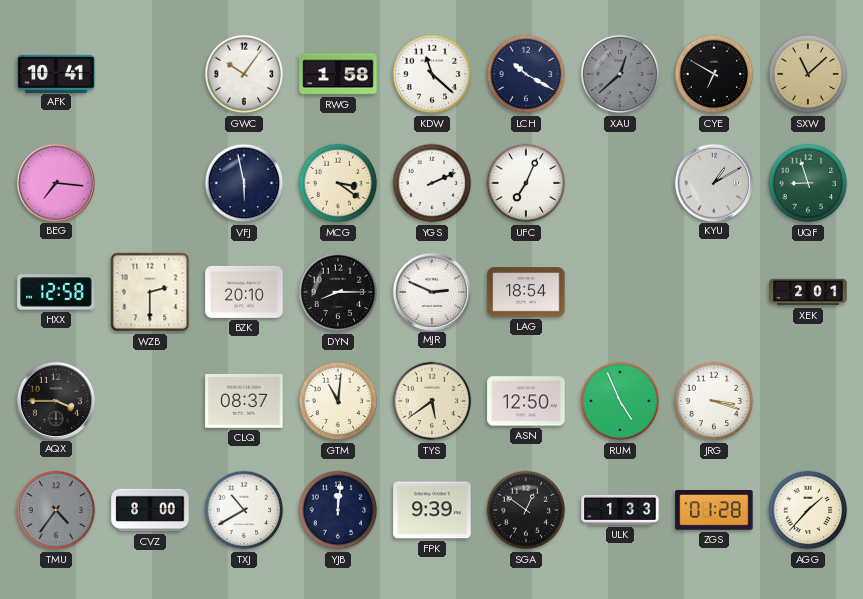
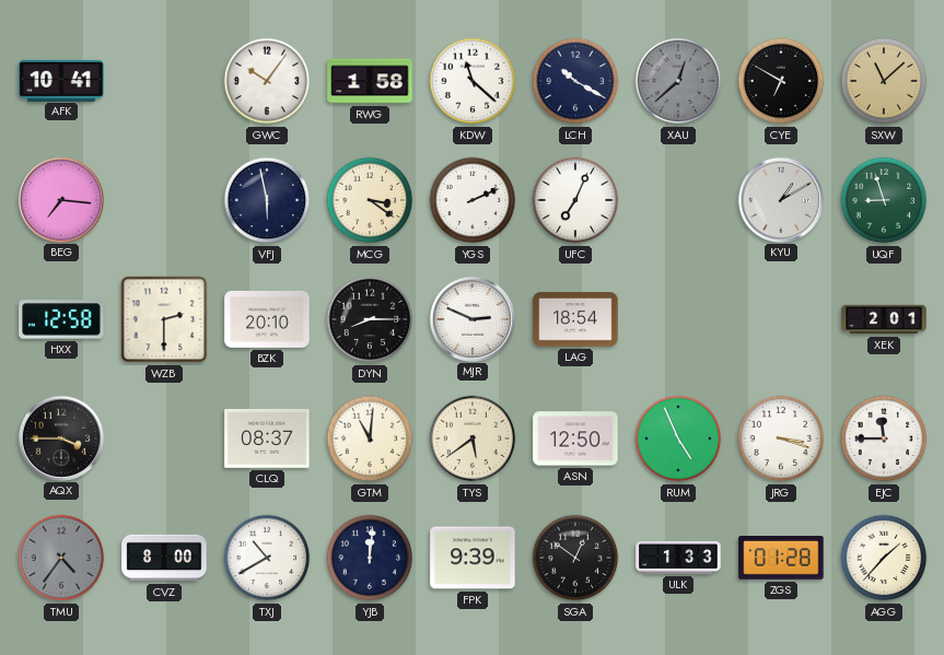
EJC: none -> 11:45 (884, 438)
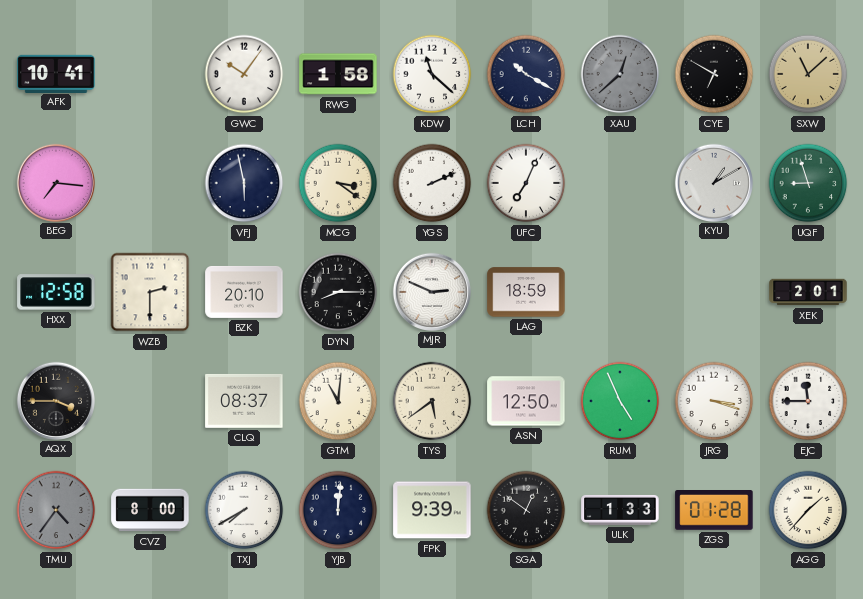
LAG: 18:54 -> 18:59 (526, 292)
TXJ: 10:40 -> 7:40 (244, 510)
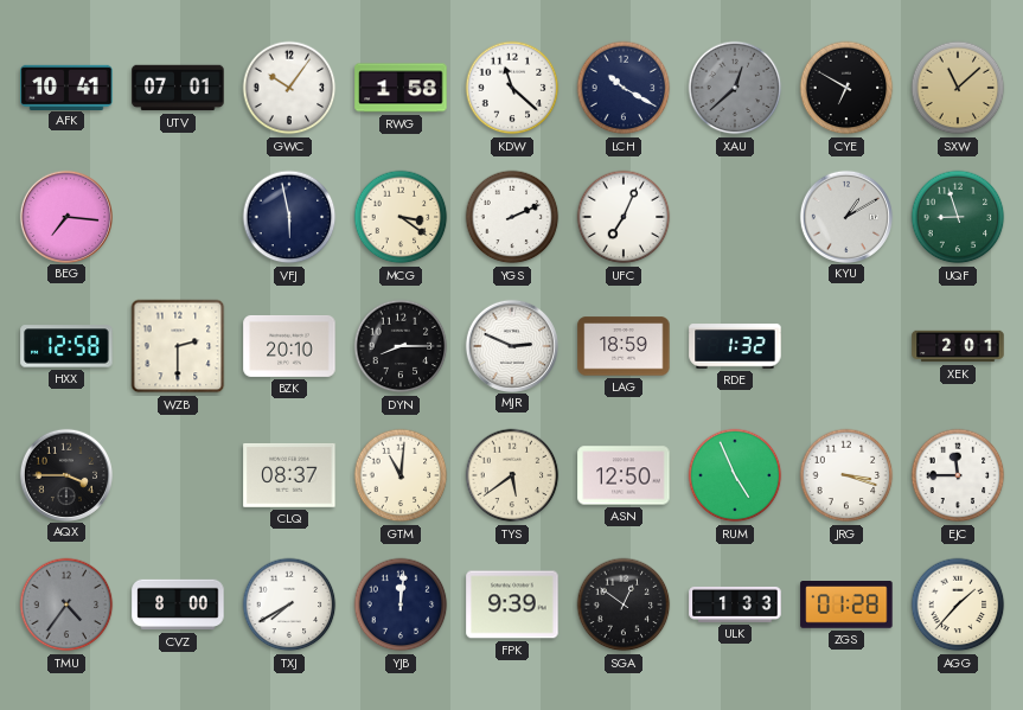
UTV: none -> 07:01 (178, 88)
RDE: none -> 1:32 (735, 346)
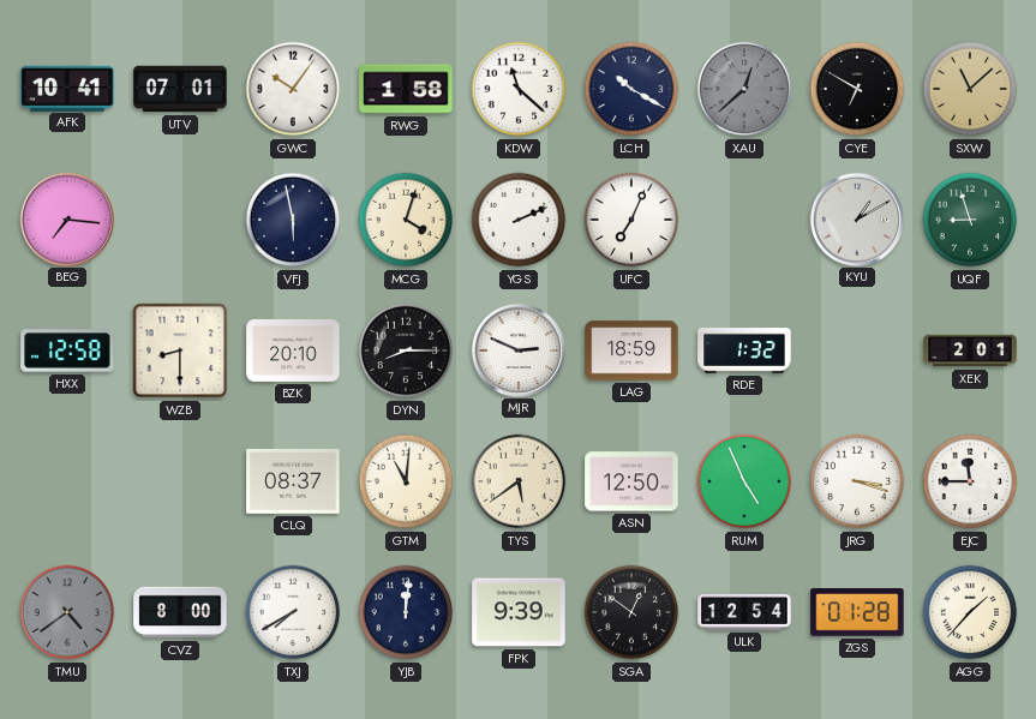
MCG: 3:21 -> 4:03 (406, 220)
WZB: 2:30 -> 8:30 (180, 350)
AQX: 3:45 -> none (65, 474)
TMU: 4:36 -> 4:39 (67, 612)
ULK: 1:33 -> 12:54 (744, 612)
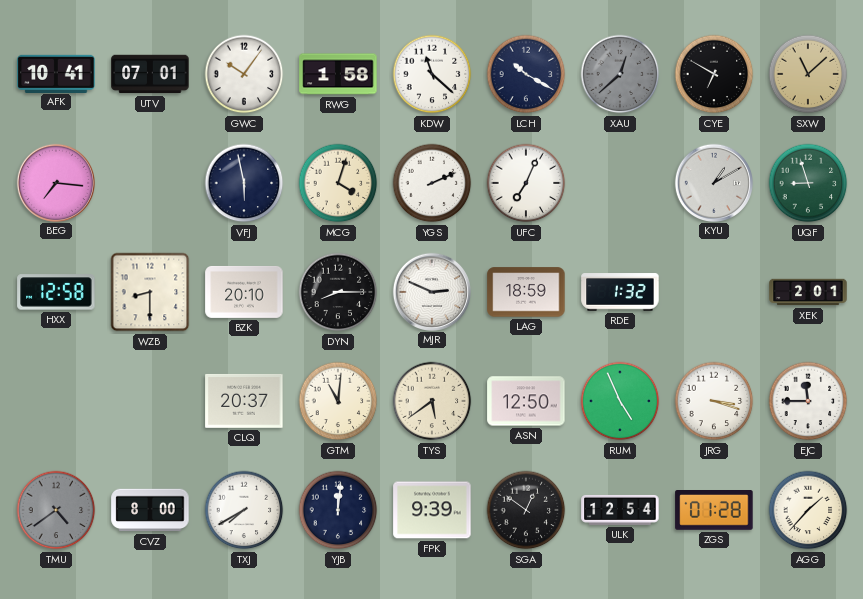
CLQ: 08:37 -> 20:37 (244, 401)
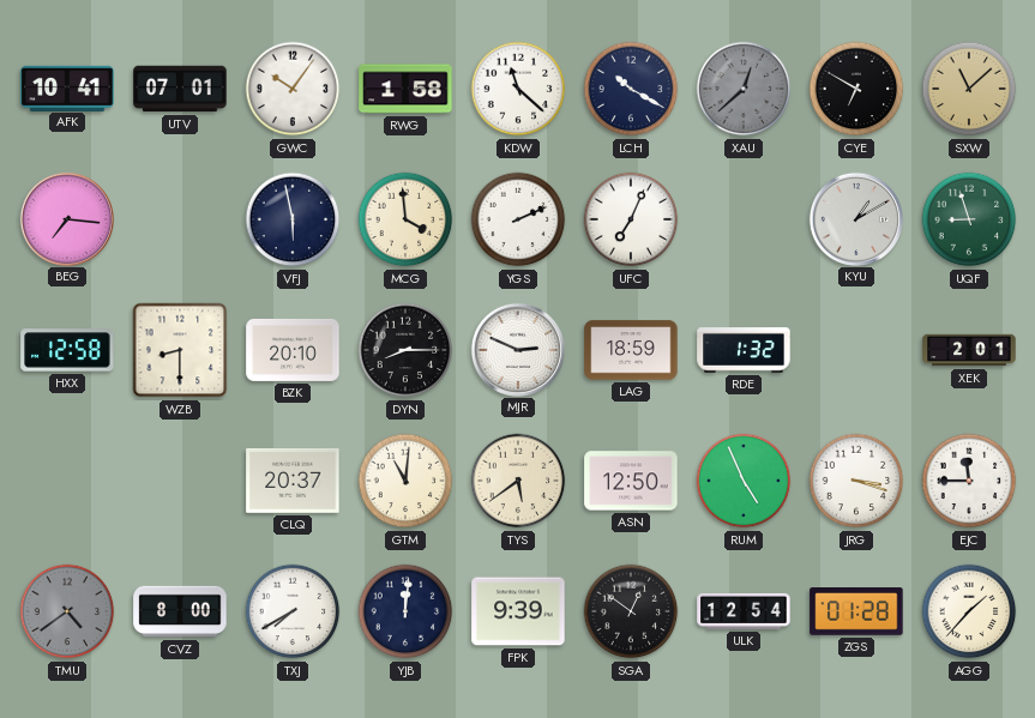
MCG: 4:03 -> 3:59 (405, 219)
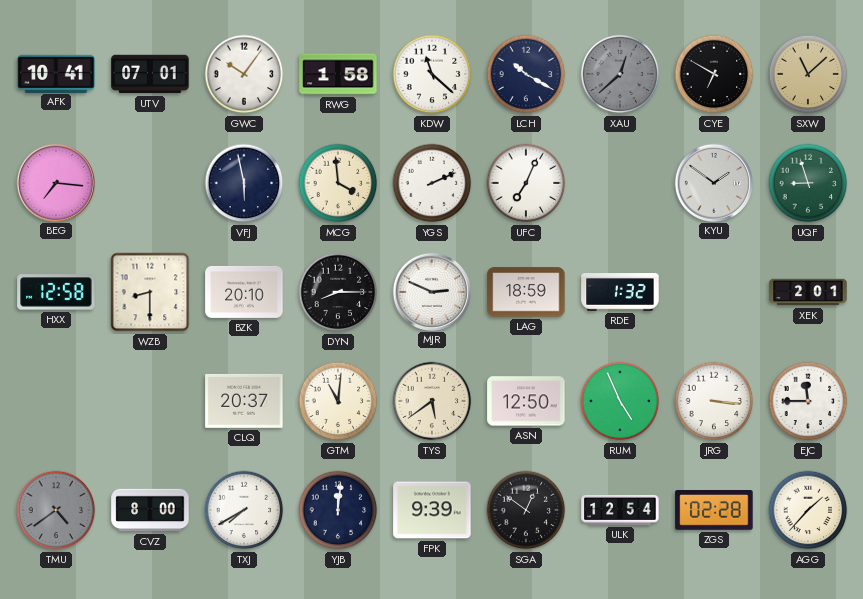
KYU: 1:10 -> 1:51 (713, 182)
JRG: 3:18 -> 3:16 (714, 401)
ZGS: 01:28 -> 02:28 (714, 510)
